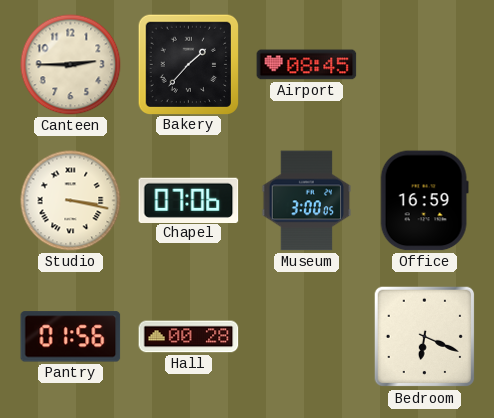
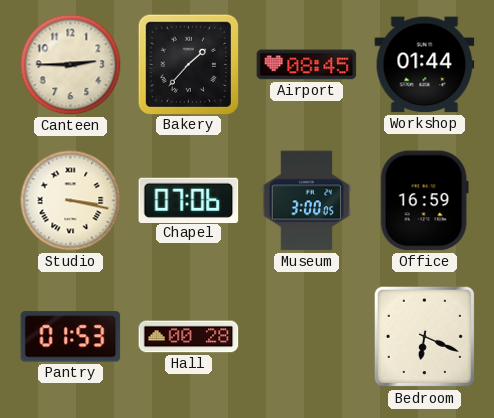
Workshop: none -> 01:44 (425, 65)
Pantry: 01:56 -> 01:53 (71, 337)
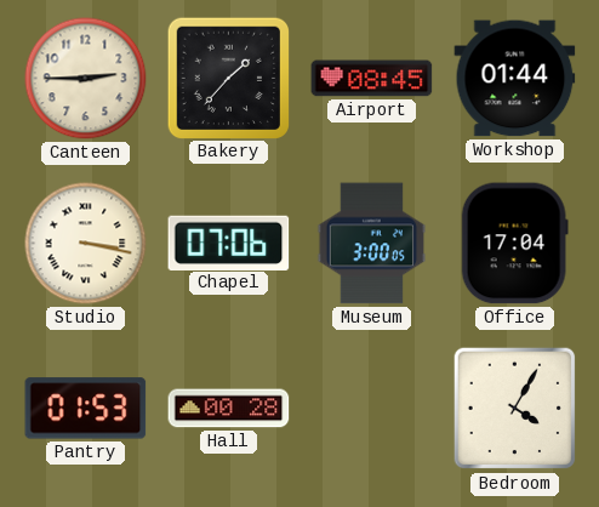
Office: 16:59 -> 17:04 (514, 244)
Bedroom: 6:19 -> 4:05 (515, 409)
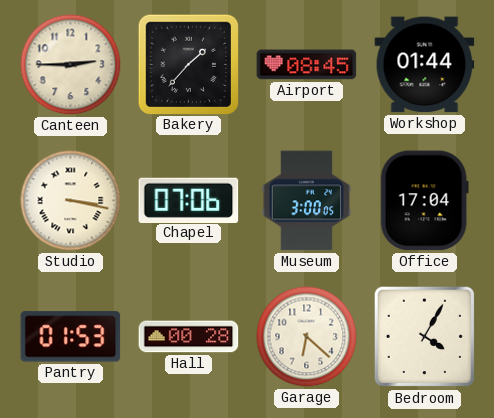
Garage: none -> 6:22 (307, 337)
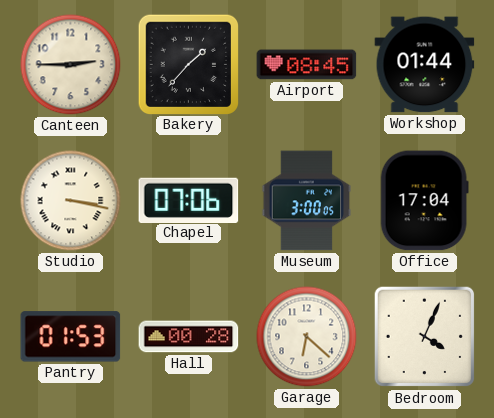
Bedroom: 4:05 -> 4:04 (425, 337)
